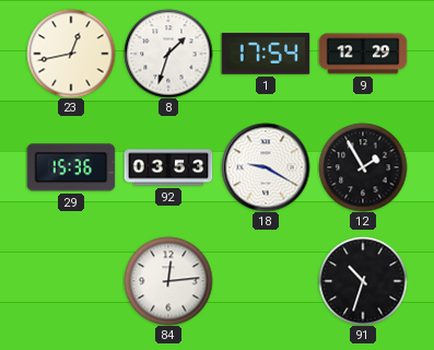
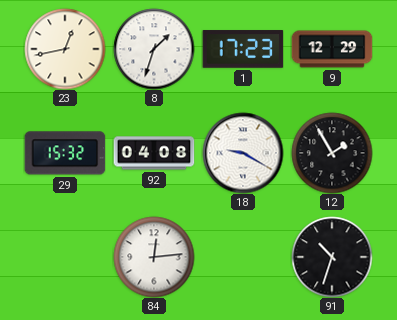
1: 17:54 -> 17:23 (243, 49)
29: 15:36 -> 15:32 (65, 153)
92: 03:53 -> 04:08 (154, 153)
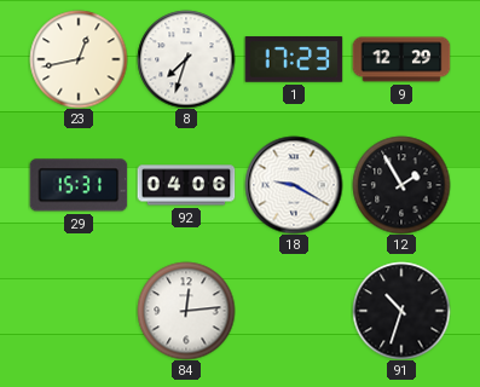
8: 1:33 -> 7:33 (186, 59)
29: 15:32 -> 15:31 (79, 185)
92: 04:08 -> 04:06 (186, 185)
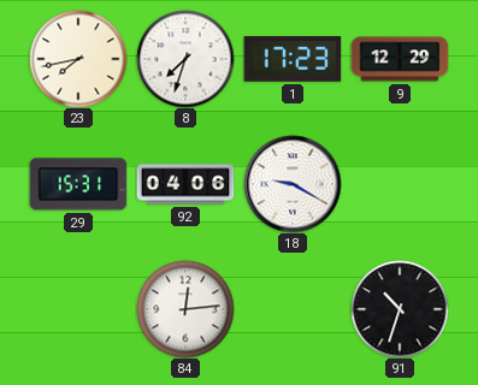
23: 12:43 -> 7:43 (78, 59)
12: 1:55 -> none (401, 185)
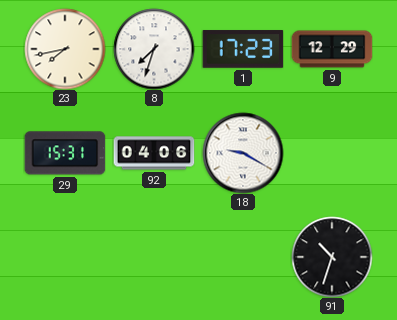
84: 12:14 -> none (185, 309)
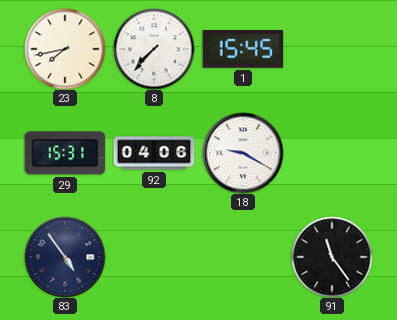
8: 7:33 -> 7:37 (154, 49)
1: 17:23 -> 15:45 (243, 49)
9: 12:29 -> none (332, 49)
83: none -> 4:54 (65, 257)
91: 10:33 -> 11:24 (332, 257)
